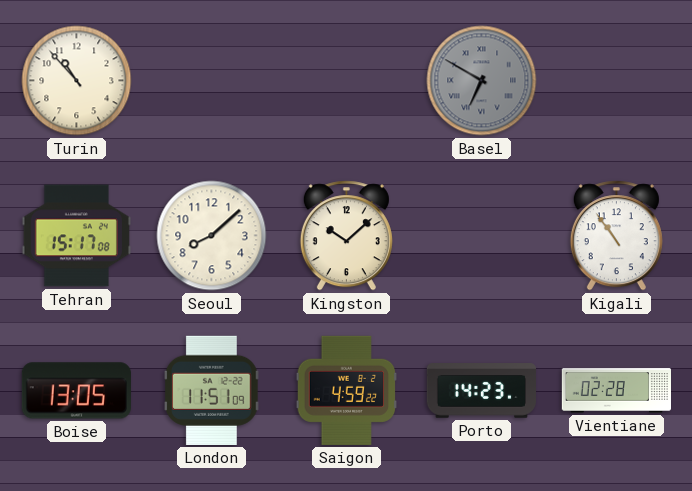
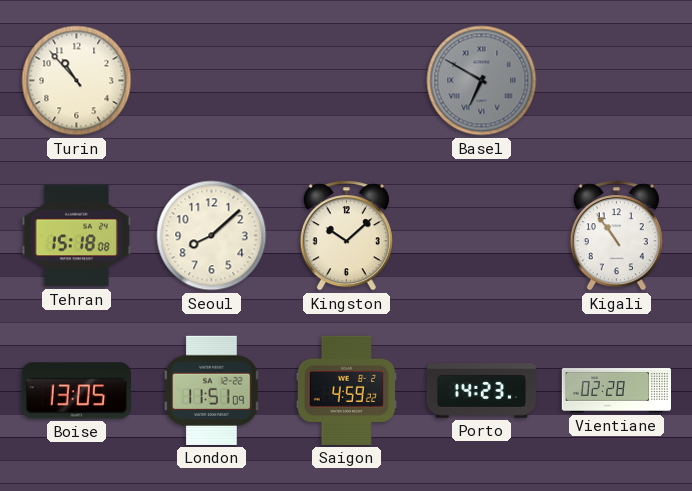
Tehran: 15:17 -> 15:18 (76, 236)
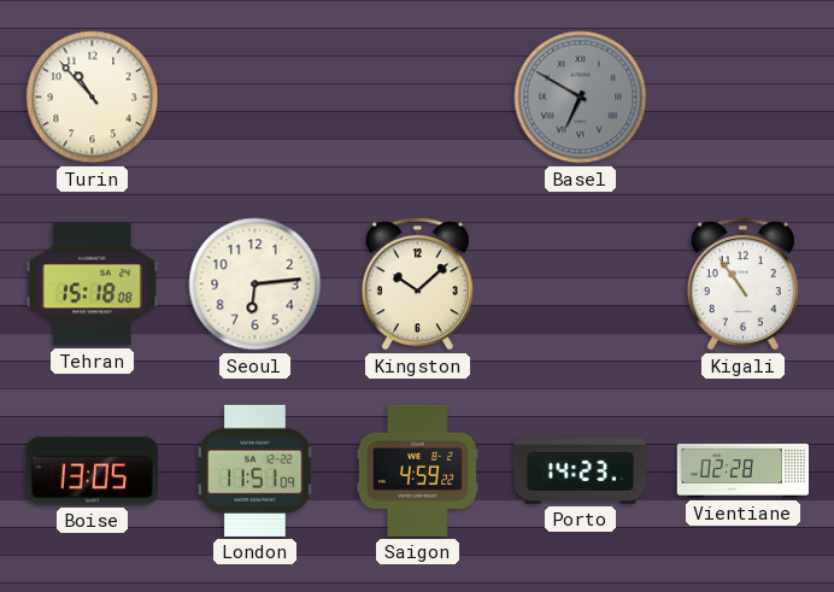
Seoul: 8:08 -> 6:14 (256, 285)
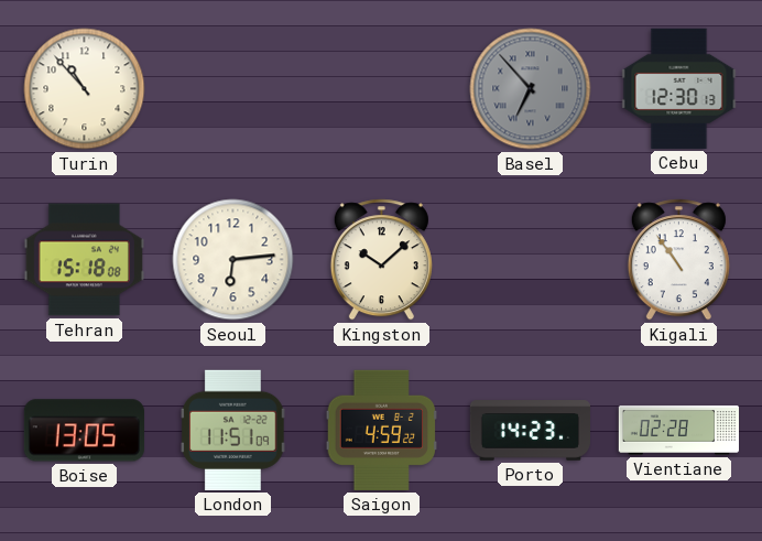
Basel: 6:50 -> 6:53 (531, 89)
Cebu: none -> 12:30 (679, 88)
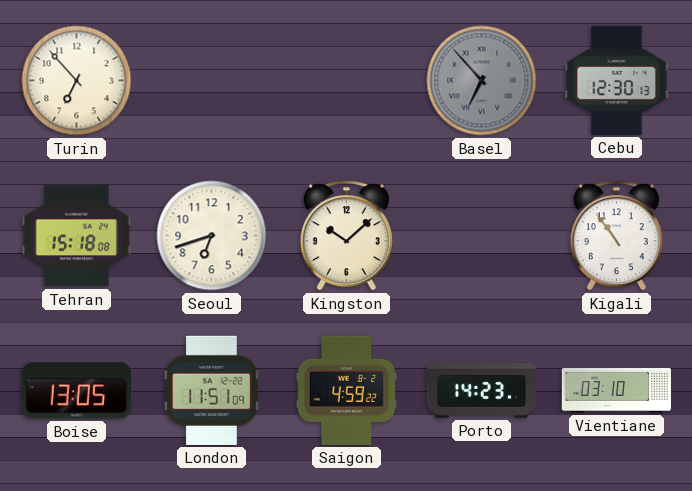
Turin: 10:53 -> 6:53 (77, 81)
Seoul: 6:14 -> 6:42 (212, 236)
Vientiane: 02:28 -> 03:10 (616, 391)
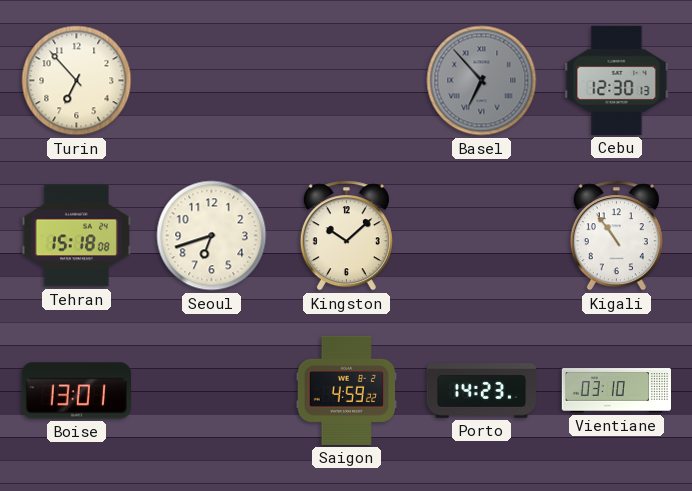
Boise: 13:05 -> 13:01 (76, 391)
London: 11:51 -> none (212, 390)
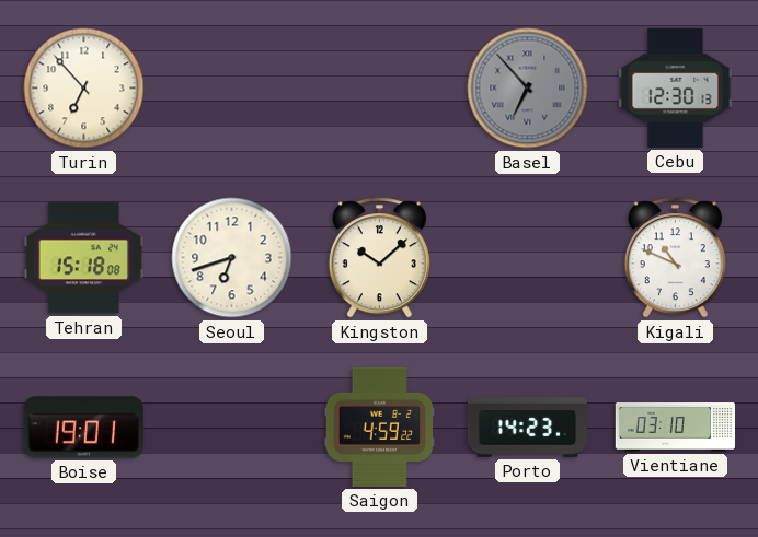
Kigali: 10:54 -> 10:49 (675, 258)
Boise: 13:01 -> 19:01 (83, 428)
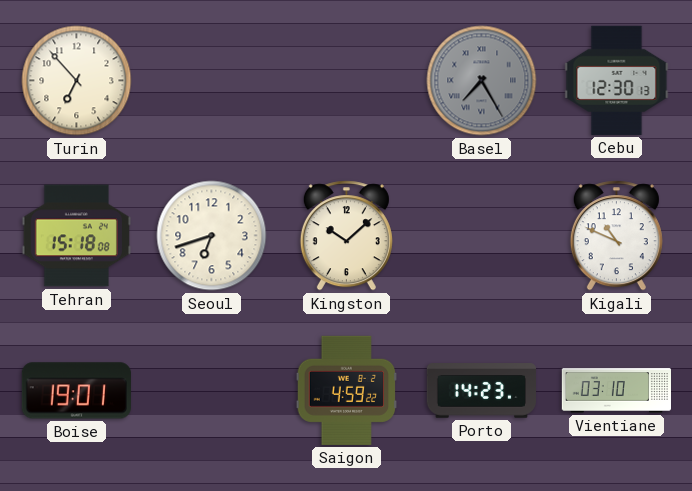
Basel: 6:53 -> 7:25 (482, 81)
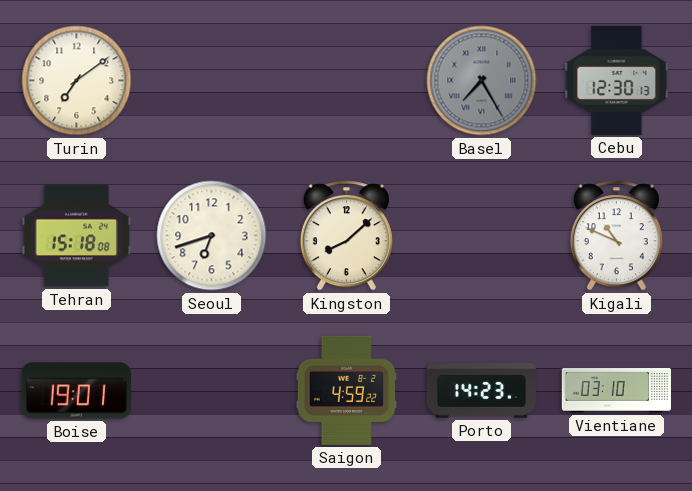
Turin: 6:53 -> 7:09 (77, 81)
Kingston: 10:08 -> 8:08 (346, 236)
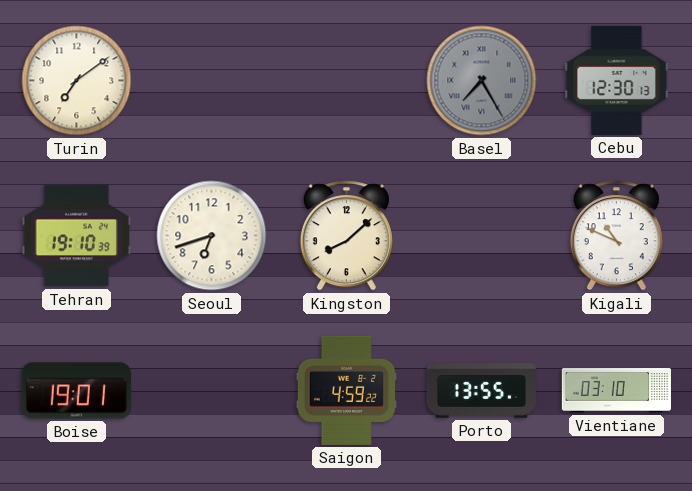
Tehran: 15:18 -> 19:10 (76, 236)
Porto: 14:23 -> 13:55 (481, 391)
